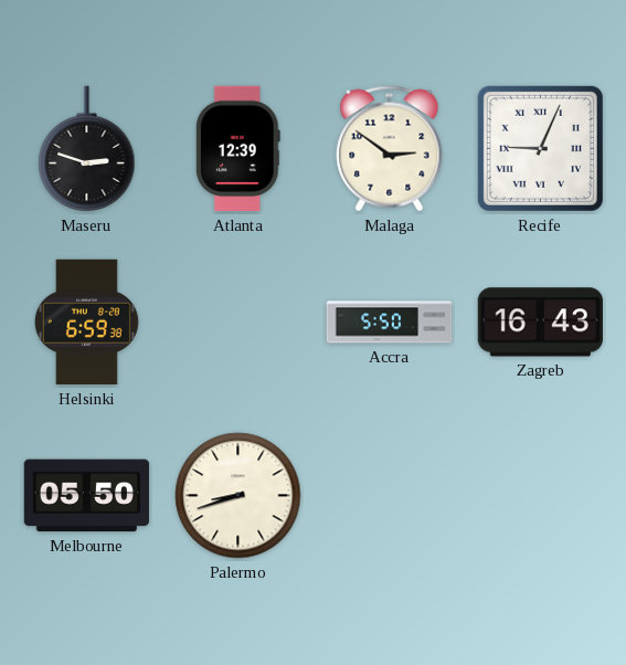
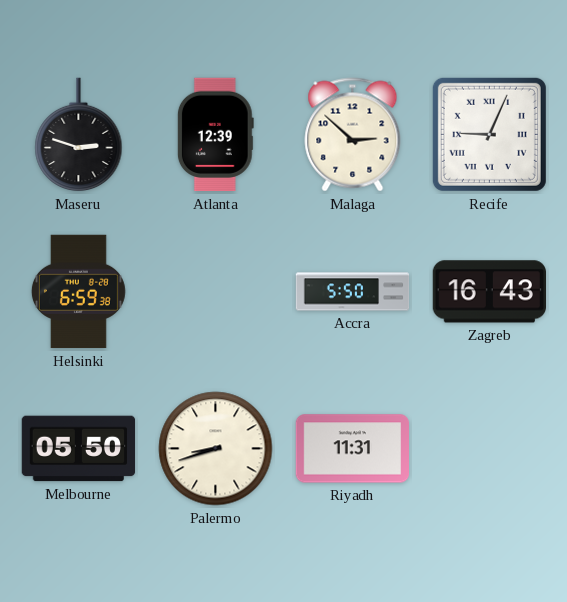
Malaga: 2:51 -> 2:52 (353, 135)
Riyadh: none -> 11:31 (353, 449)
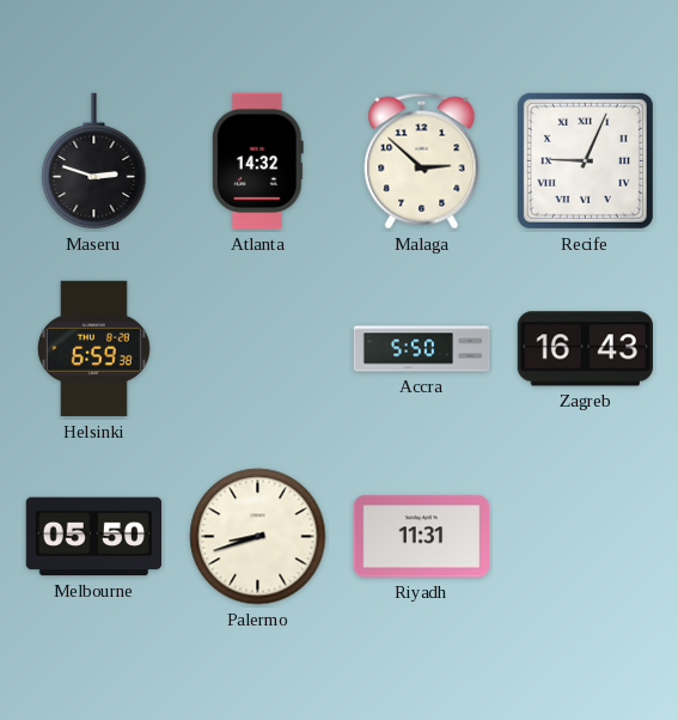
Atlanta: 12:39 -> 14:32 (257, 161)
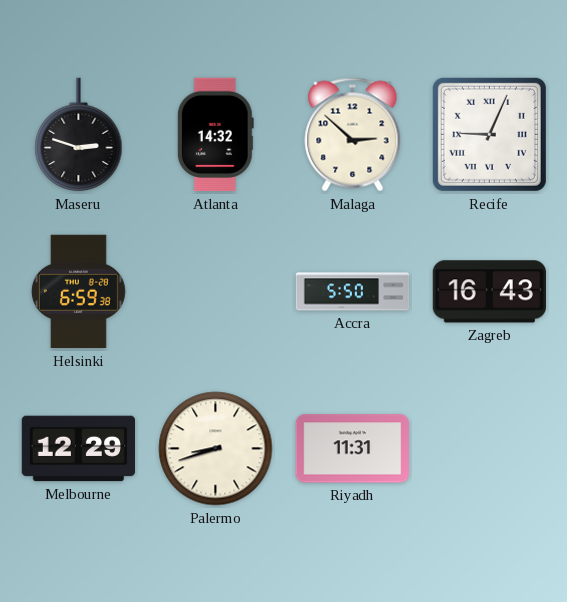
Melbourne: 05:50 -> 12:29 (79, 449)
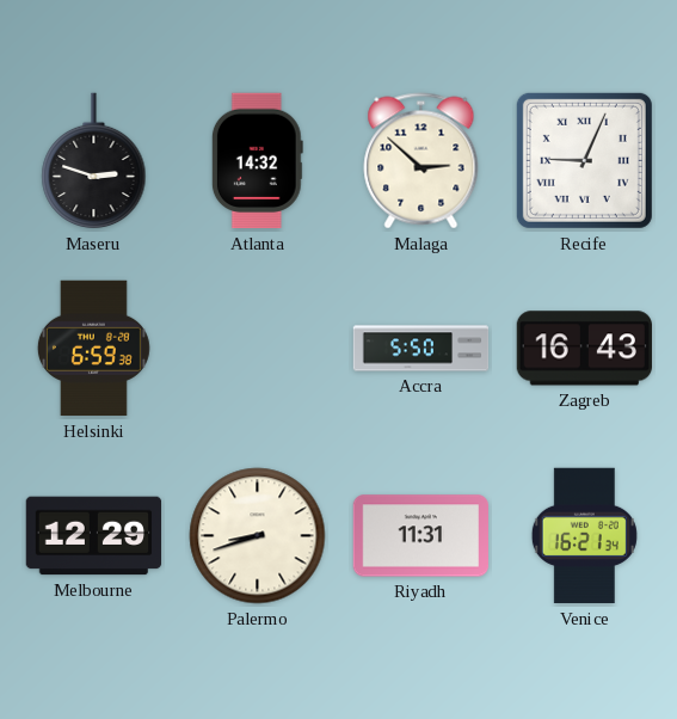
Venice: none -> 16:21 (584, 536)
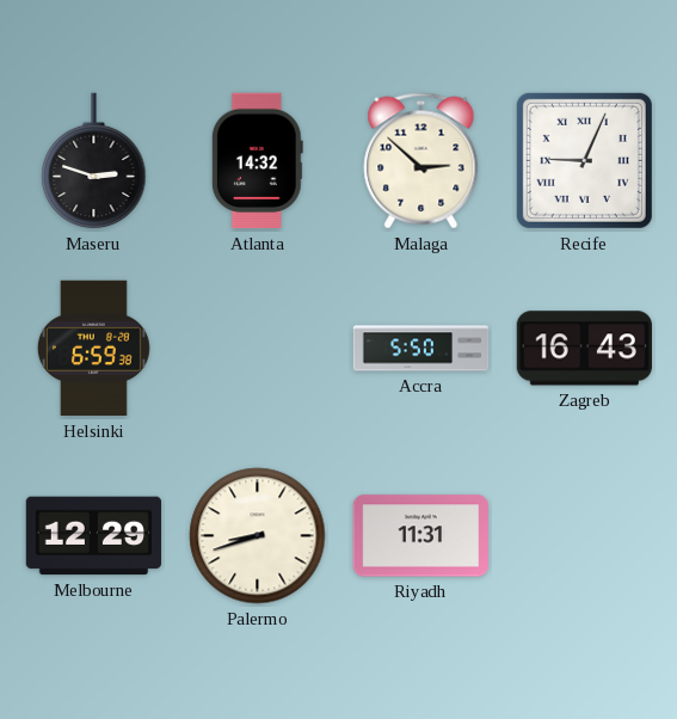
Venice: 16:21 -> none (584, 536)
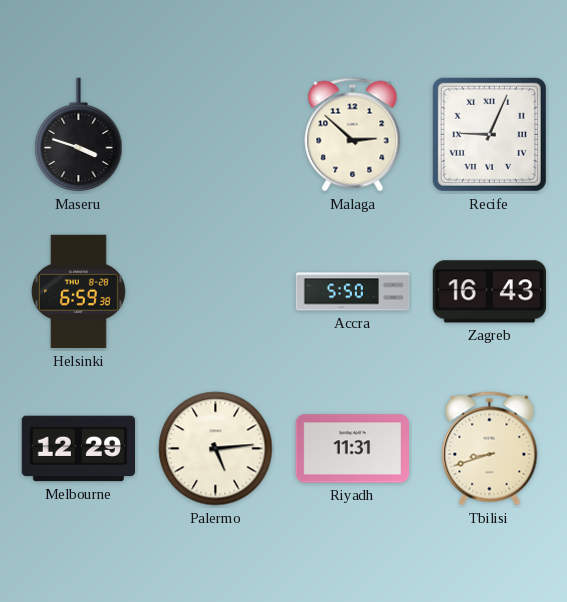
Maseru: 2:48 -> 3:48 (79, 135)
Atlanta: 14:32 -> none (257, 161)
Palermo: 8:42 -> 5:14 (216, 449)
Tbilisi: none -> 8:42 (490, 449)
